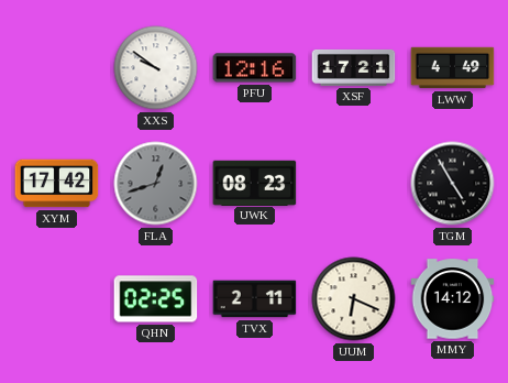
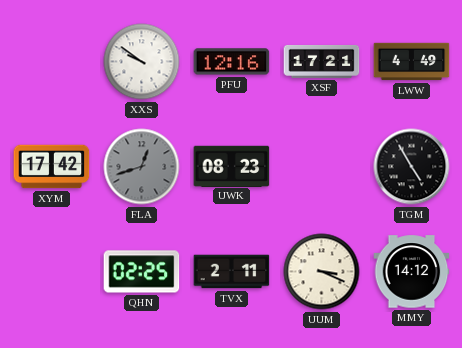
UUM: 6:19 -> 3:19 (322, 272)
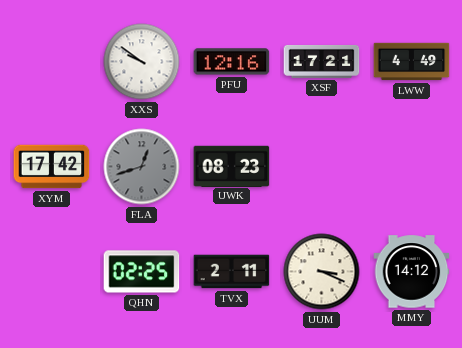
TGM: 4:55 -> none (412, 167)
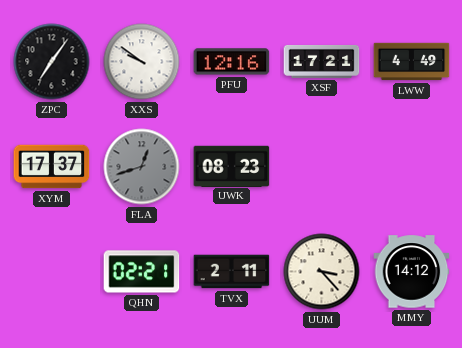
ZPC: none -> 7:06 (52, 62)
XYM: 17:42 -> 17:37 (52, 167)
QHN: 02:25 -> 02:21 (142, 272)
UUM: 3:19 -> 3:23 (322, 272)
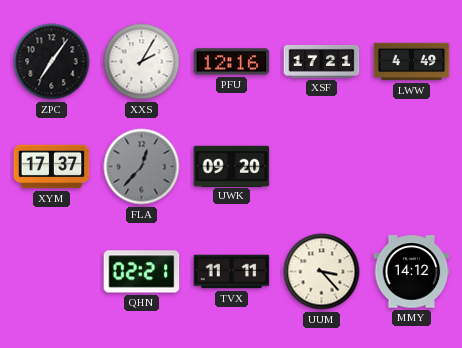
XXS: 9:51 -> 2:05 (142, 62)
FLA: 12:42 -> 12:37 (142, 167)
UWK: 08:23 -> 09:20 (232, 166)
TVX: 2:11 -> 11:11 (232, 272)
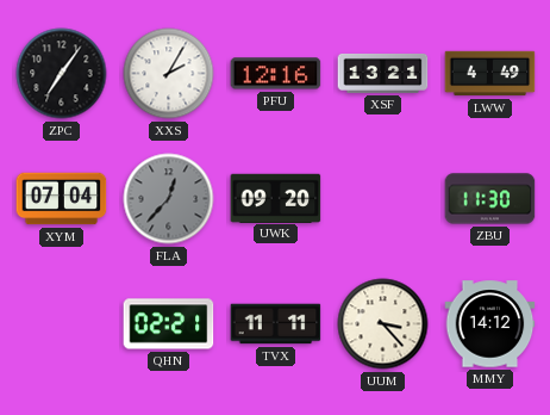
XSF: 17:21 -> 13:21 (383, 73)
XYM: 17:37 -> 07:04 (62, 199)
ZBU: none -> 11:30 (490, 199)
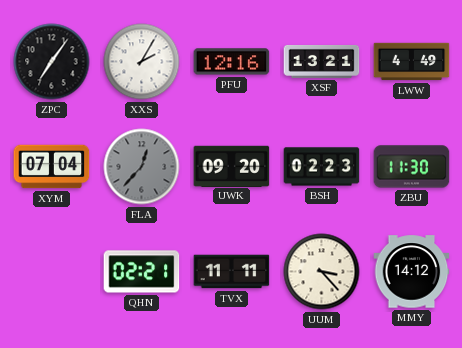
BSH: none -> 02:23 (322, 167)
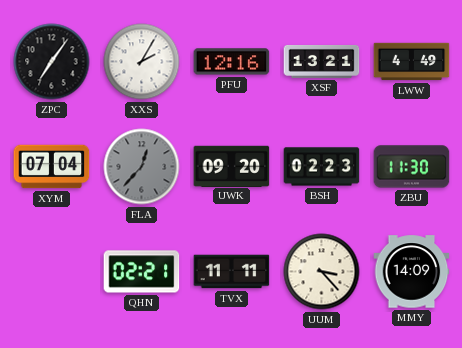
MMY: 14:12 -> 14:09 (412, 272)
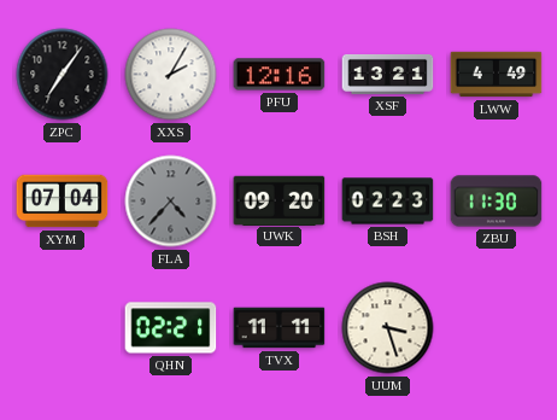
FLA: 12:37 -> 4:37 (171, 202)
UUM: 3:23 -> 3:27 (388, 328)
MMY: 14:09 -> none (412, 272)
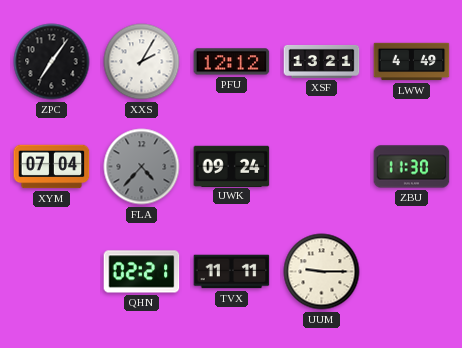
PFU: 12:16 -> 12:12 (232, 62)
UWK: 09:20 -> 09:24 (232, 166)
BSH: 02:23 -> none (388, 202)
UUM: 3:27 -> 9:15 (322, 272)
